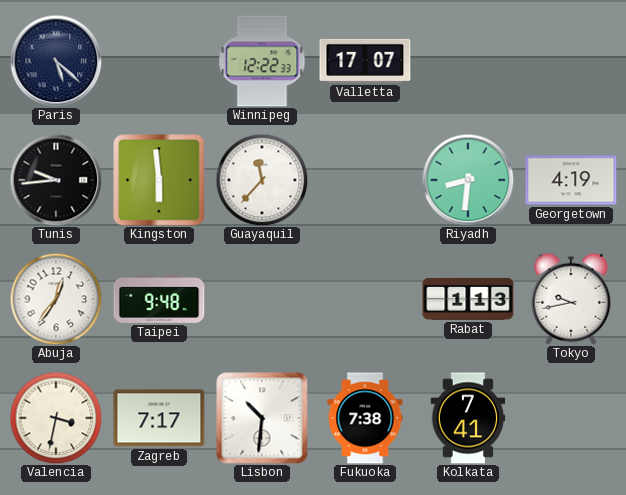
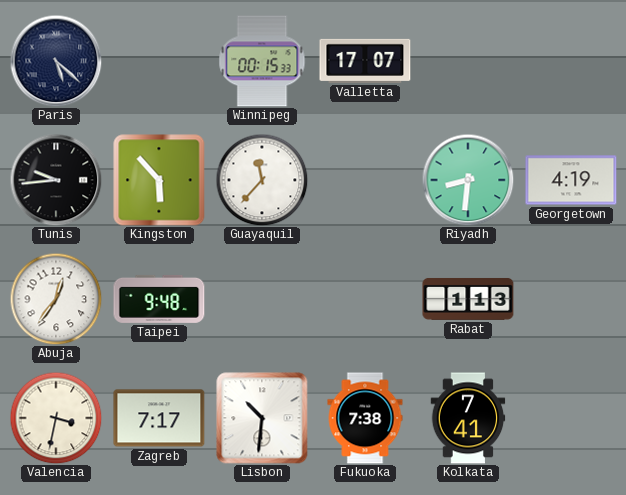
Winnipeg: 12:22 -> 00:15 (262, 61)
Kingston: 5:59 -> 5:53 (159, 180)
Tokyo: 9:43 -> none (571, 299)
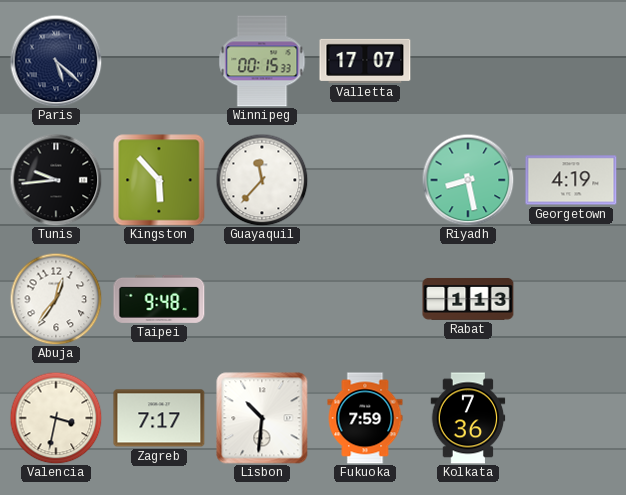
Riyadh: 8:31 -> 8:28 (468, 180)
Fukuoka: 7:38 -> 7:59 (365, 418)
Kolkata: 7:41 -> 7:36 (468, 418)
